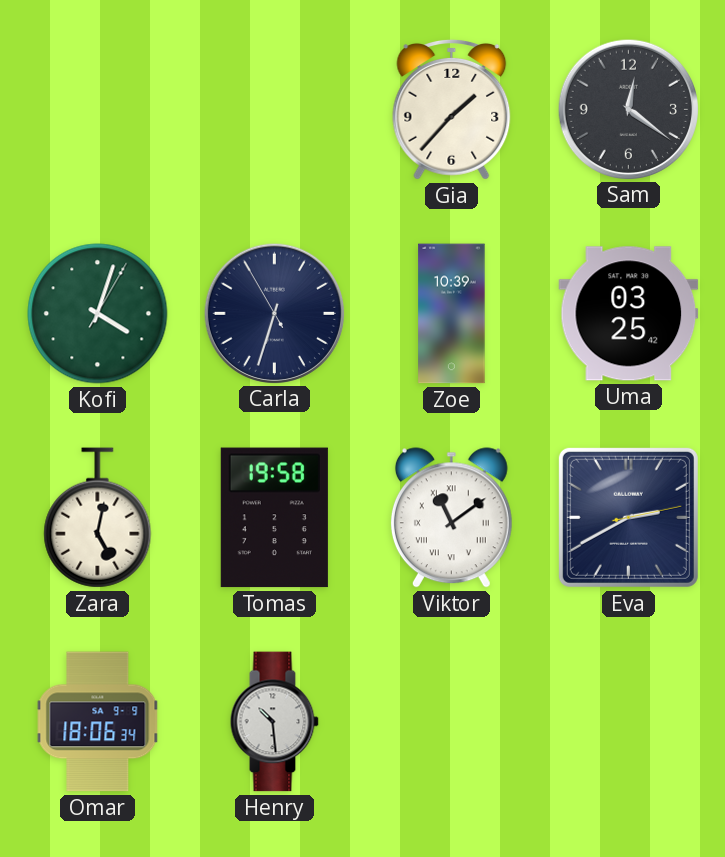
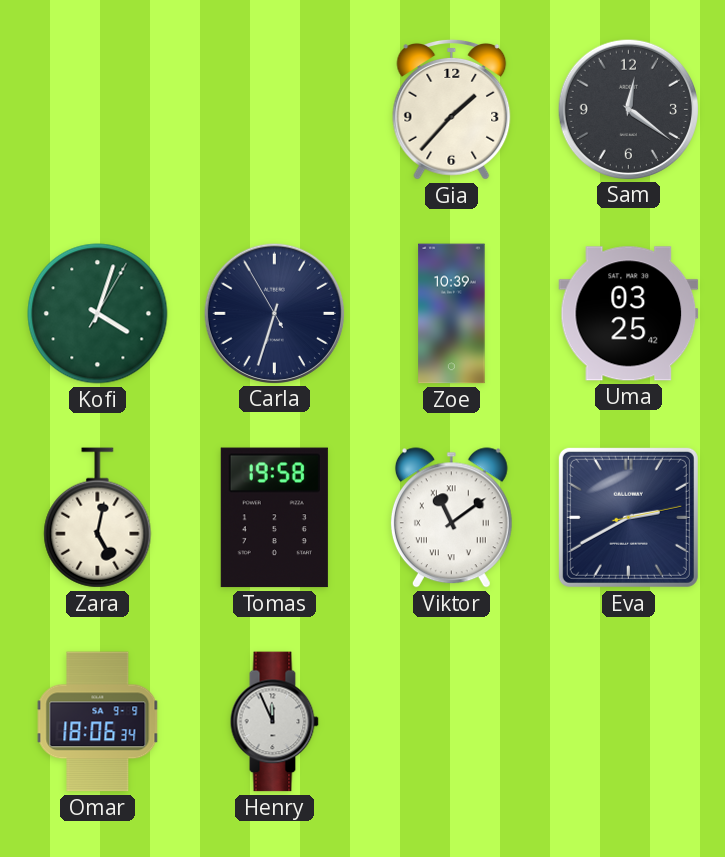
Henry: 10:29 -> 11:56 (274, 722)
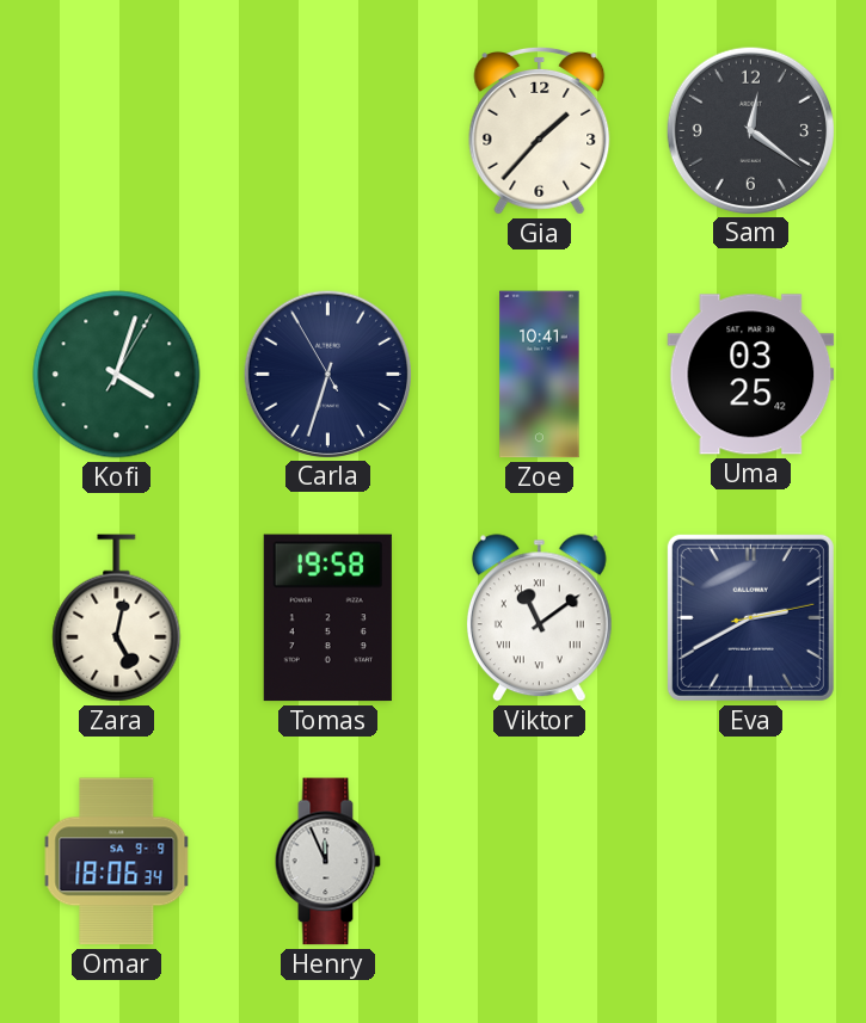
Zoe: 10:39 -> 10:41 (540, 375)
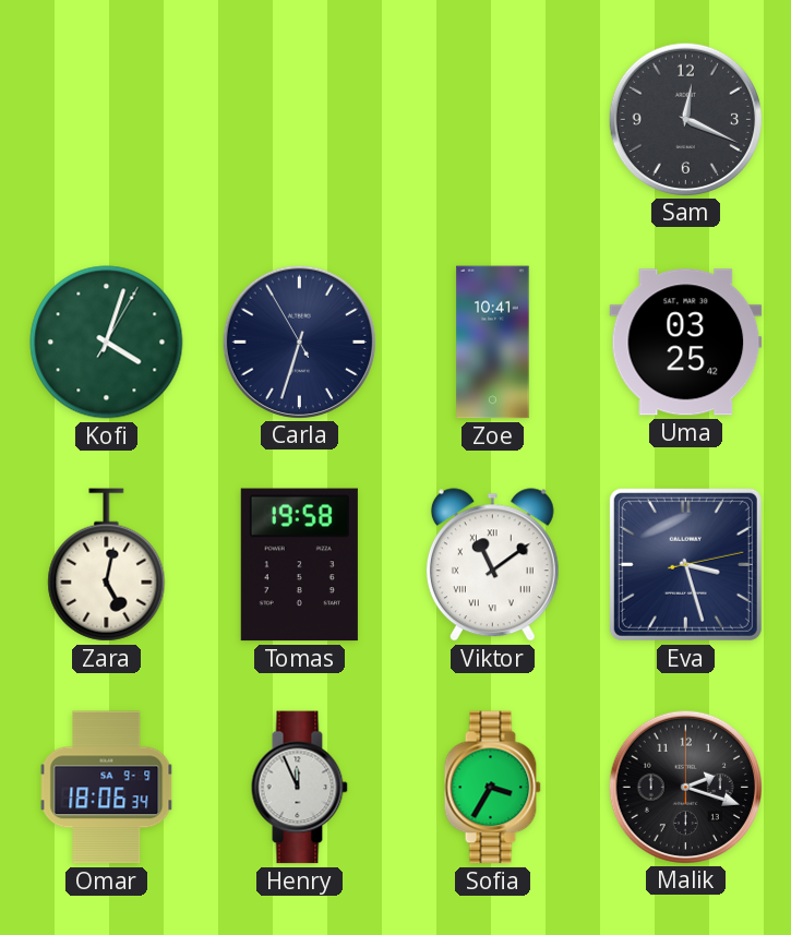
Gia: 1:37 -> none (540, 130)
Sam: 12:21 -> 12:19 (685, 119)
Eva: 2:40 -> 3:27 (685, 564)
Sofia: none -> 3:35 (492, 788)
Malik: none -> 2:18 (685, 787)
